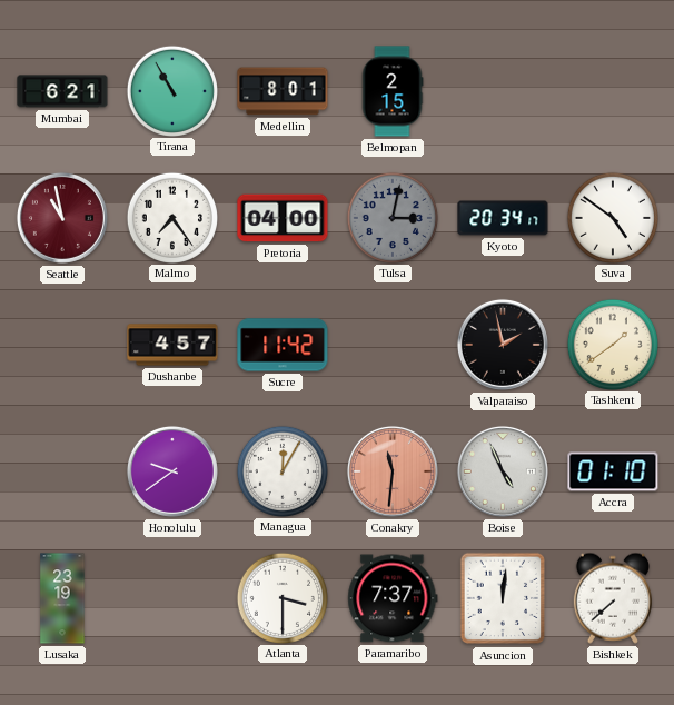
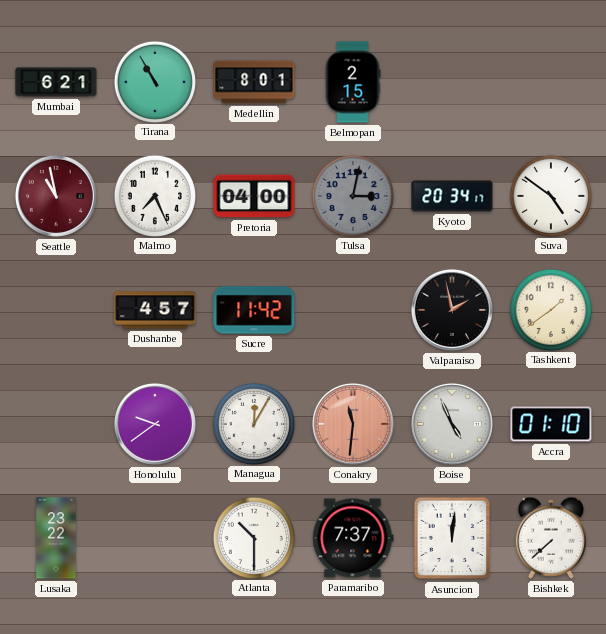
Malmo: 7:24 -> 7:26 (154, 195)
Lusaka: 23:19 -> 23:22 (56, 538)
Atlanta: 3:30 -> 10:30 (253, 537)
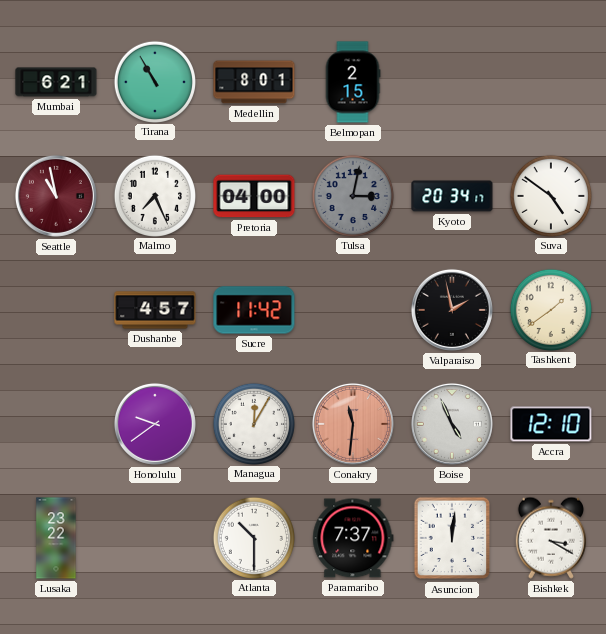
Accra: 01:10 -> 12:10 (551, 424)
Bishkek: 7:38 -> 3:20 (551, 538)
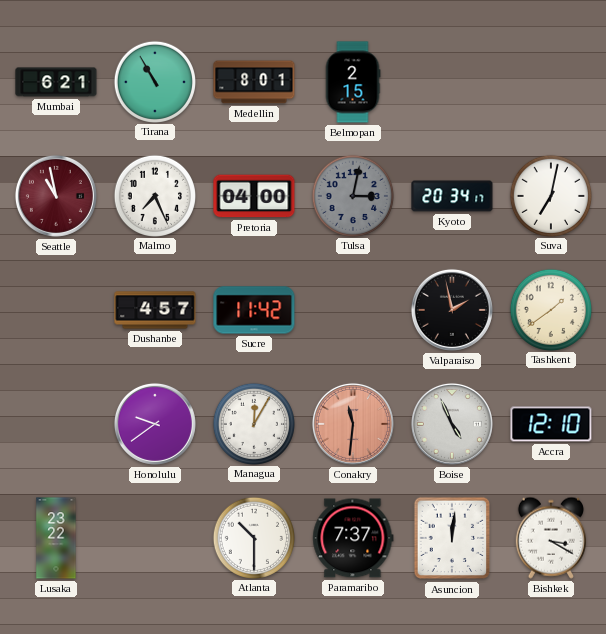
Suva: 4:51 -> 7:02 (550, 195)
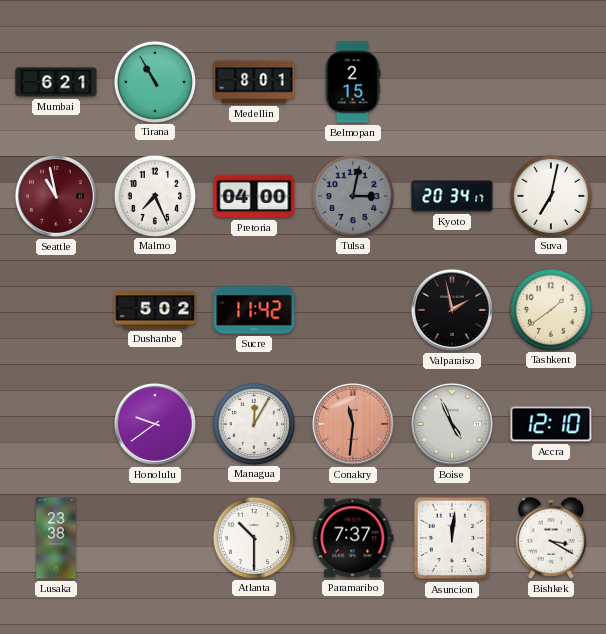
Dushanbe: 4:57 -> 5:02 (155, 310)
Lusaka: 23:22 -> 23:38 (56, 538)
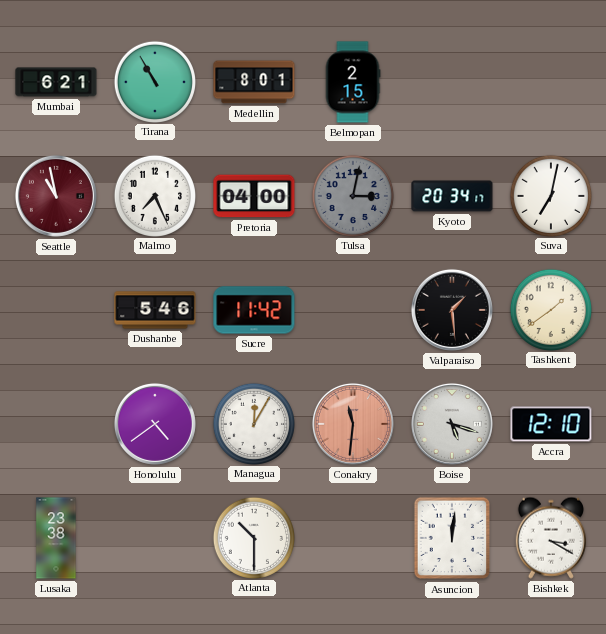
Dushanbe: 5:02 -> 5:46 (155, 310)
Valparaiso: 1:58 -> 1:29 (452, 310)
Honolulu: 9:39 -> 4:39 (155, 424)
Boise: 4:56 -> 5:18 (452, 424)
Paramaribo: 7:37 -> none (353, 538)
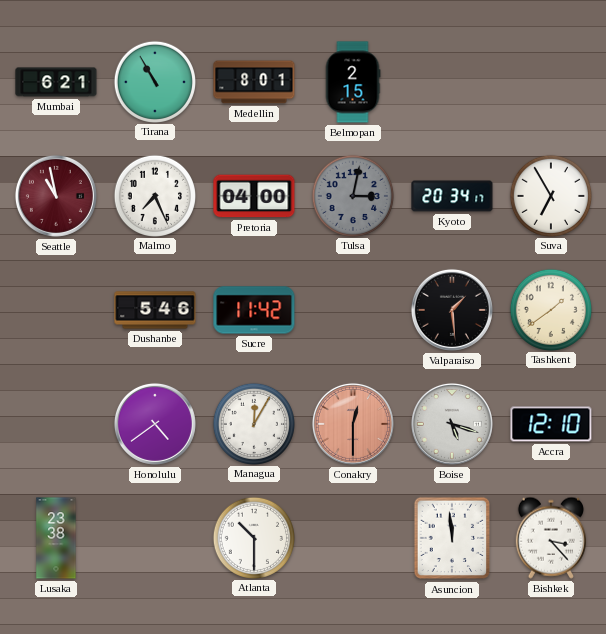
Suva: 7:02 -> 6:55 (550, 195)
Conakry: 11:31 -> 12:30 (353, 424)
Asuncion: 12:01 -> 11:59 (452, 538)
Bishkek: 3:20 -> 3:23 (551, 538)
